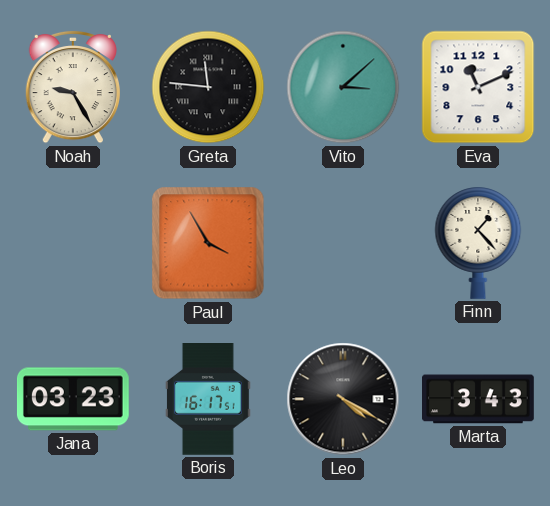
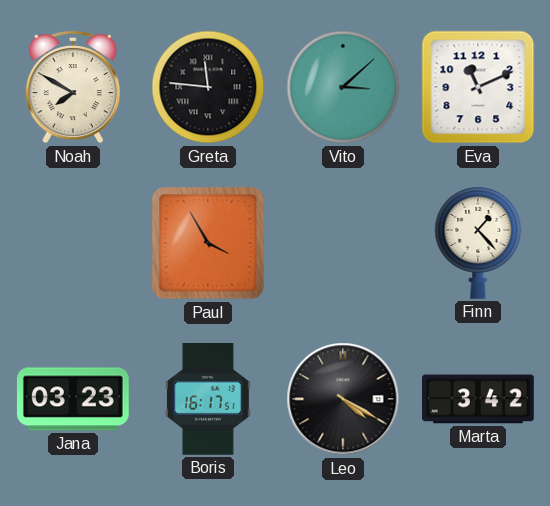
Noah: 9:25 -> 7:50 (73, 87)
Marta: 3:43 -> 3:42 (479, 399)
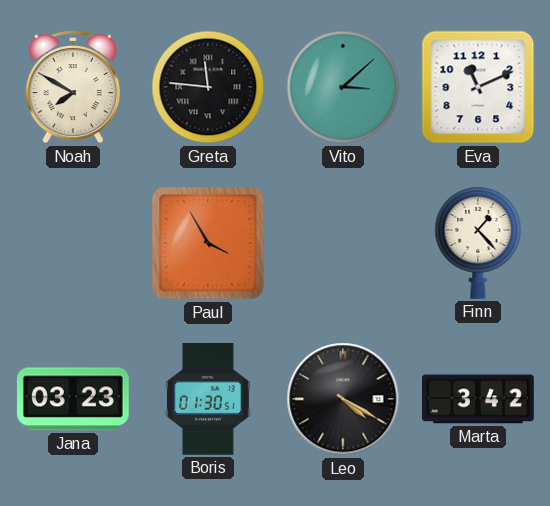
Boris: 16:17 -> 01:30 (208, 400)
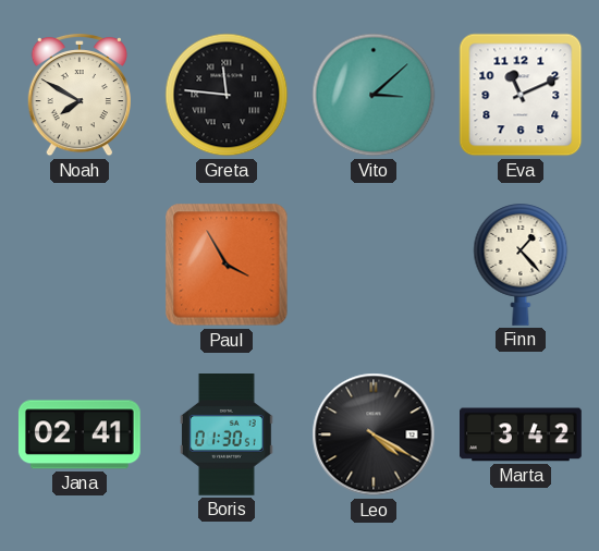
Jana: 03:23 -> 02:41 (80, 434)
